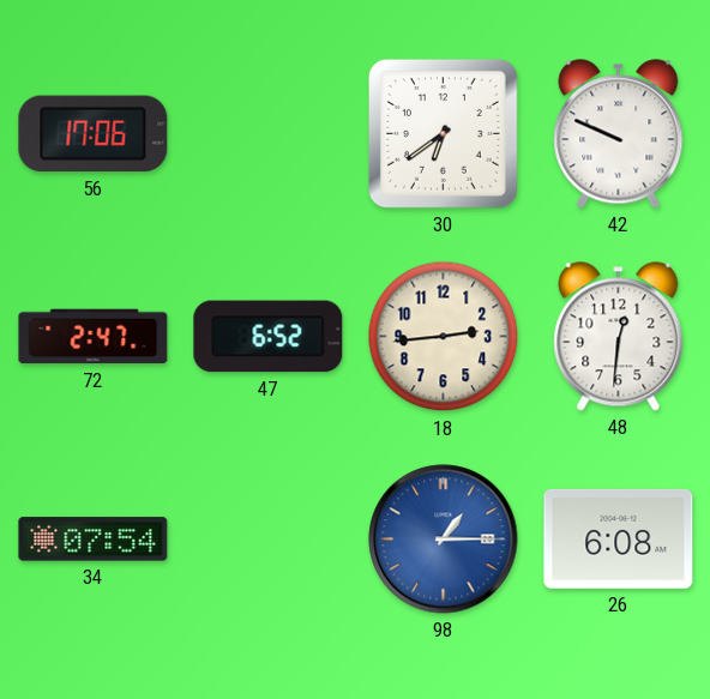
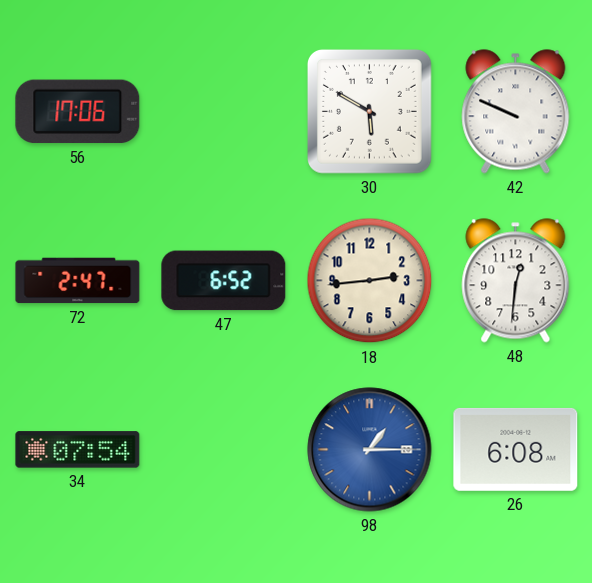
30: 6:39 -> 5:50 (369, 111)
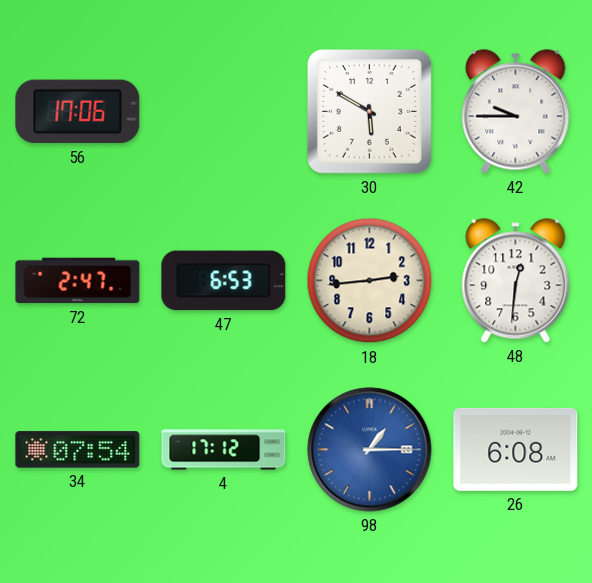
42: 9:49 -> 9:45 (516, 112)
47: 6:52 -> 6:53 (224, 281)
4: none -> 17:12 (224, 450)
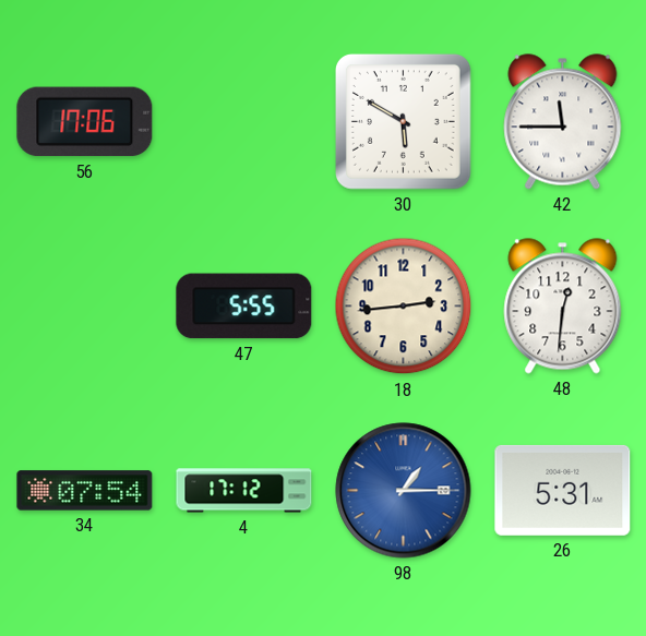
42: 9:45 -> 11:45 (563, 122)
72: 2:47 -> none (78, 281)
47: 6:53 -> 5:55 (244, 307)
26: 6:08 -> 5:31 (563, 490)
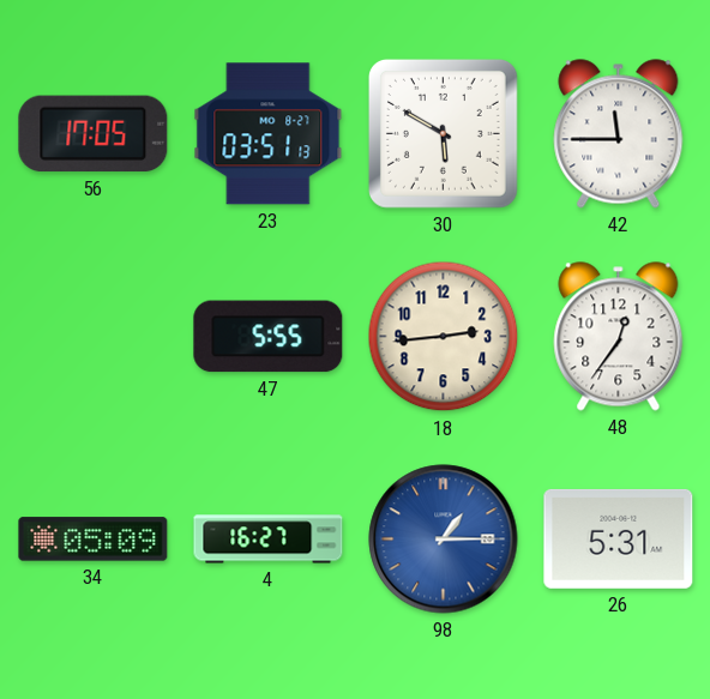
56: 17:06 -> 17:05 (94, 134)
23: none -> 03:51 (269, 134)
48: 12:31 -> 12:36 (619, 337)
34: 07:54 -> 05:09 (94, 540)
4: 17:12 -> 16:27 (269, 540)
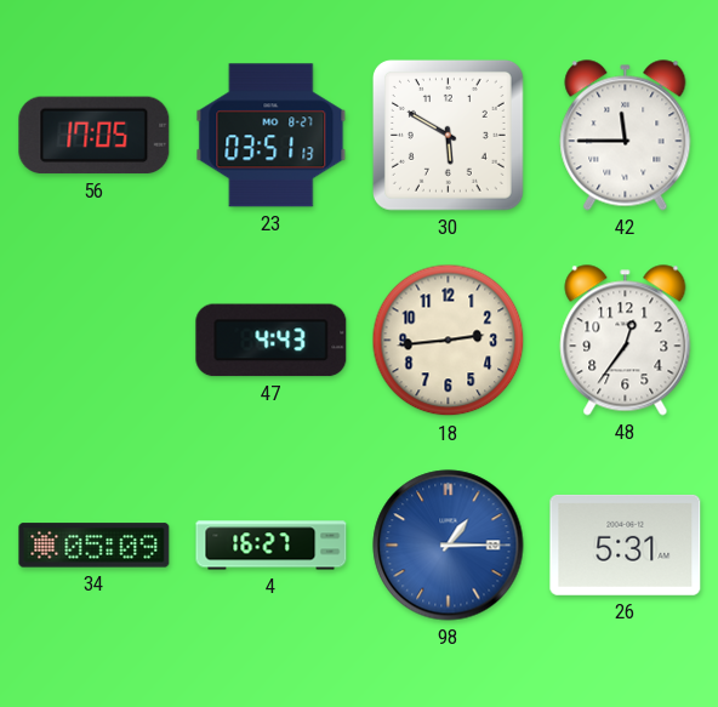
47: 5:55 -> 4:43 (272, 341)
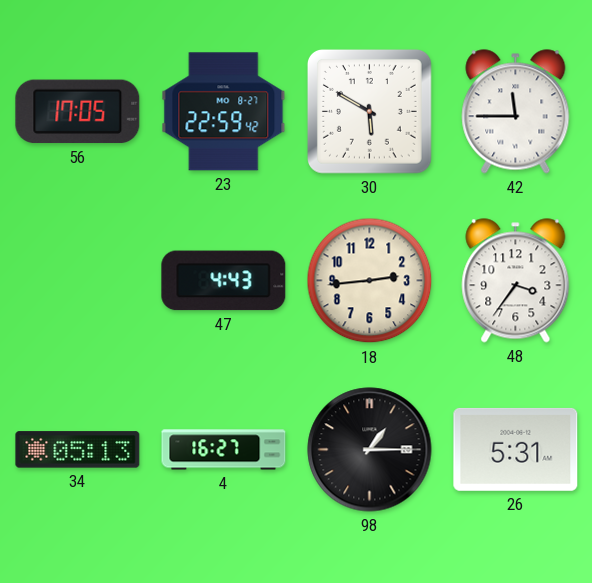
23: 03:51 -> 22:59 (224, 112)
48: 12:36 -> 3:36 (516, 281)
34: 05:09 -> 05:13 (78, 450)
98 dial: blue -> black (370, 450)
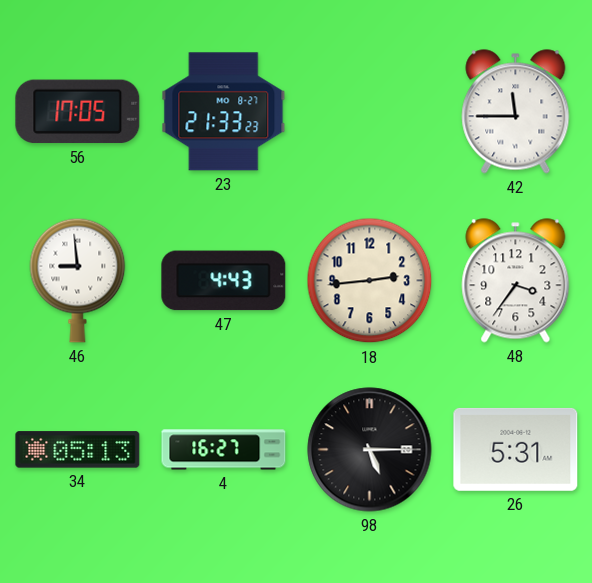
23: 22:59 -> 21:33 (224, 112)
30: 5:50 -> none (369, 111)
46: none -> 8:59 (78, 280)
98: 1:15 -> 5:15 (370, 450)
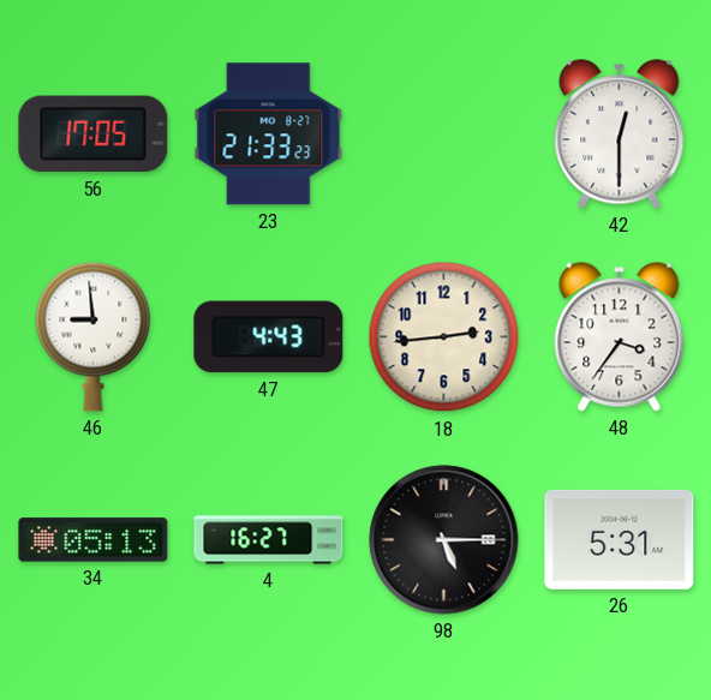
42: 11:45 -> 12:30 (620, 134)
